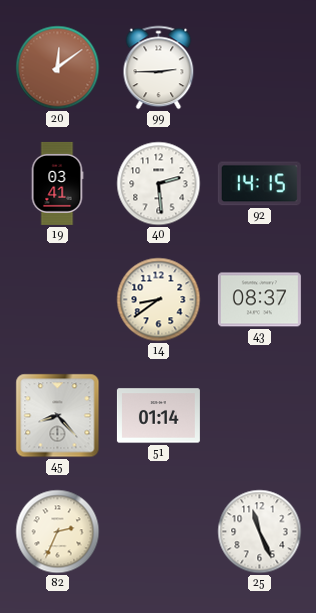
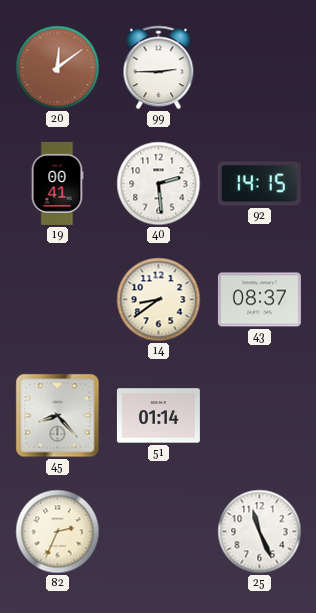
19: 03:41 -> 00:41 (57, 183)
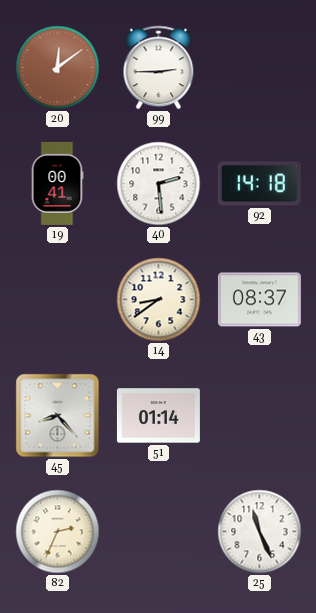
92: 14:15 -> 14:18 (259, 184)
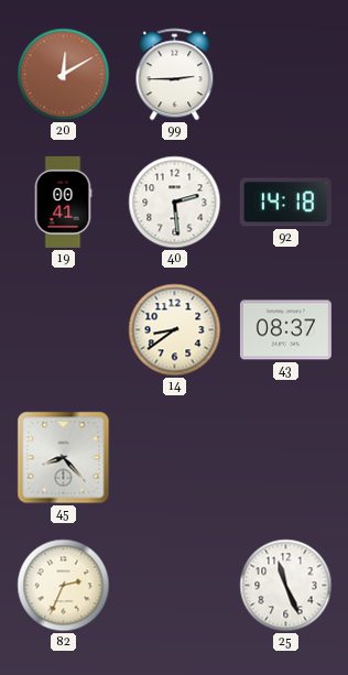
20: 12:09 -> 12:10 (64, 75)
51: 01:14 -> none (158, 416)
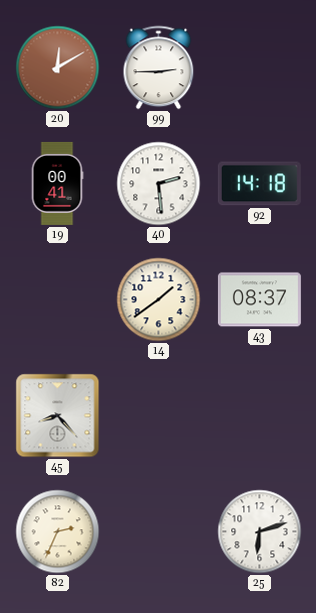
14: 8:39 -> 1:39 (159, 300)
25: 11:26 -> 6:12 (260, 532)
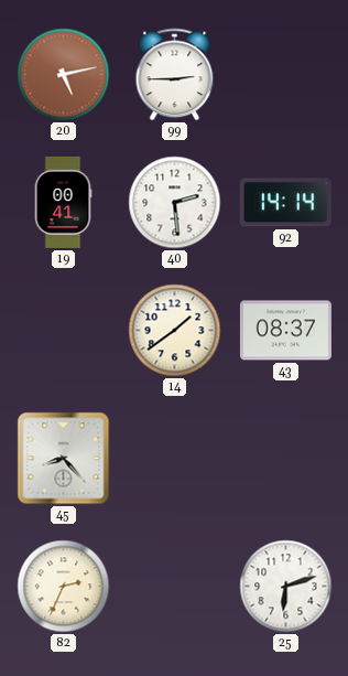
20: 12:10 -> 5:13 (64, 75)
92: 14:18 -> 14:14 (285, 203)
